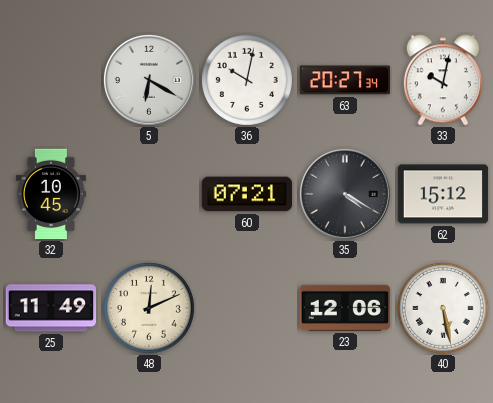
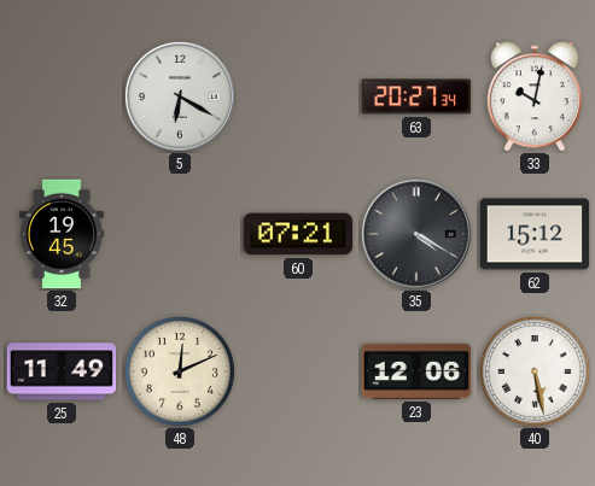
36: 10:02 -> none (247, 80)
32: 10:45 -> 19:45 (62, 234)
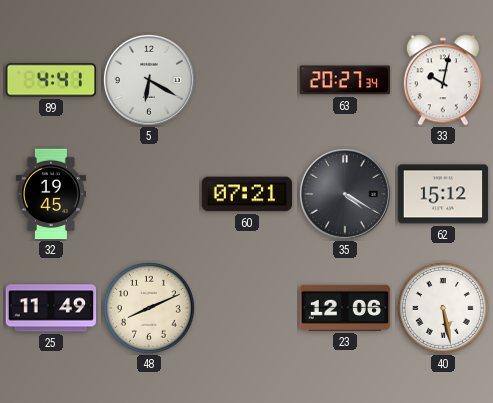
89: none -> 4:41 (51, 80)
48: 12:11 -> 8:11 (149, 308)
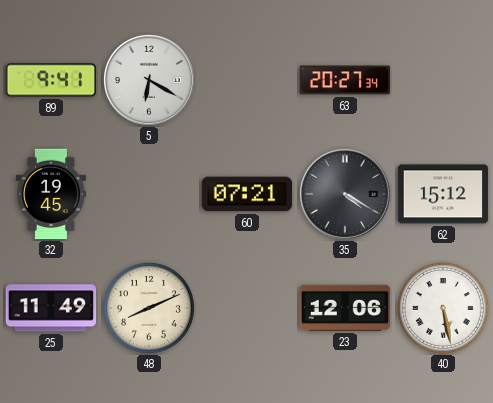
89: 4:41 -> 9:41 (51, 80)
33: 10:02 -> none (443, 80)
